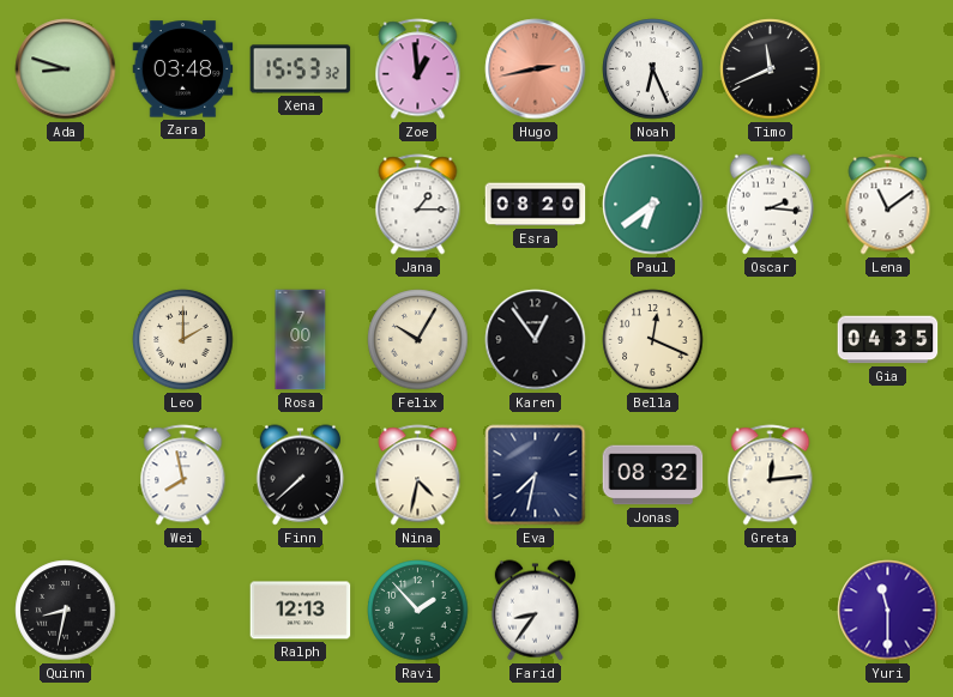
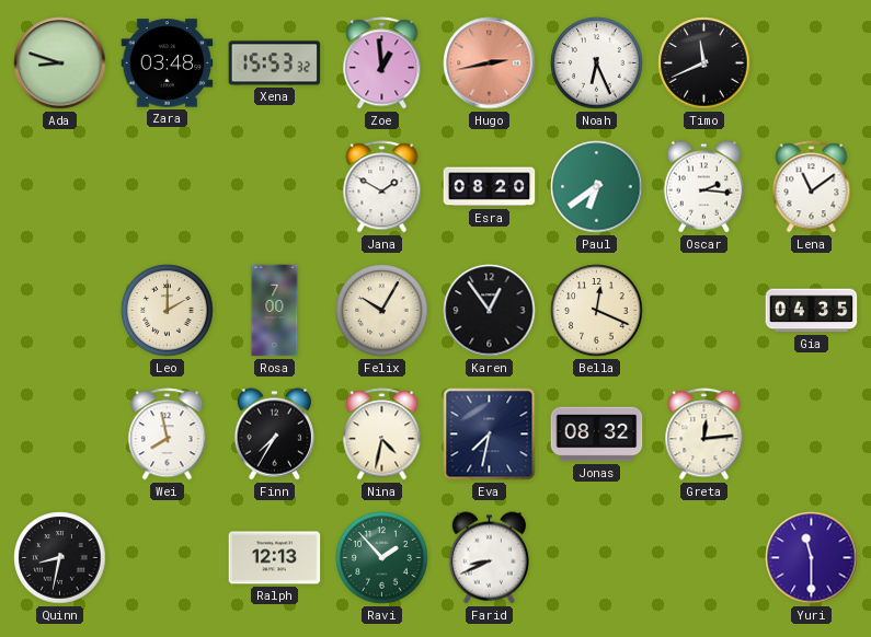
Jana: 1:15 -> 1:50 (382, 187)
Finn: 7:38 -> 7:35 (274, 435)
Farid: 8:36 -> 8:41 (489, 558)
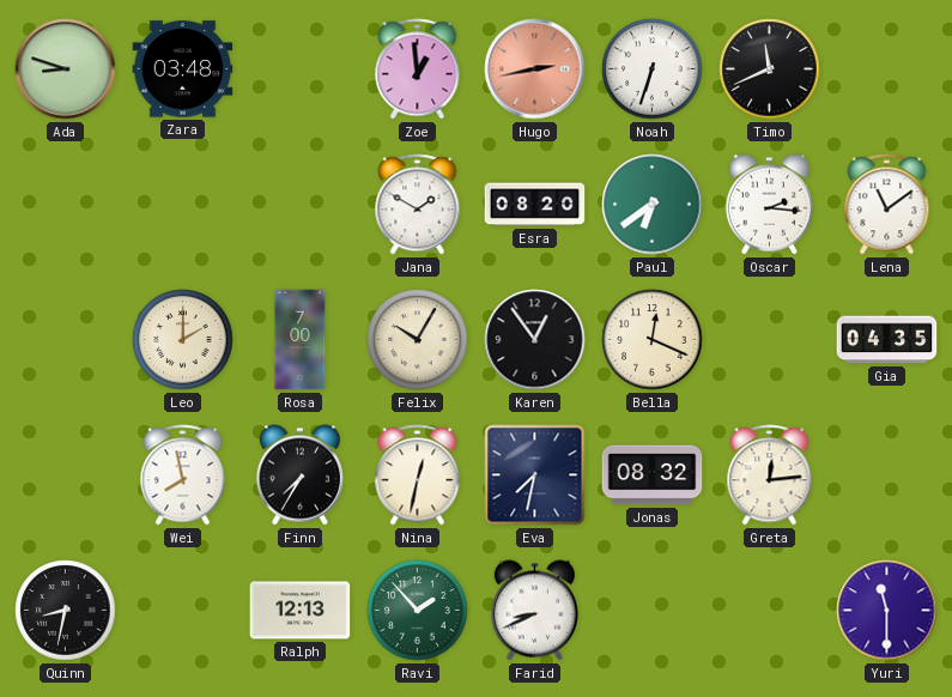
Xena: 15:53 -> none (275, 63)
Noah: 6:26 -> 6:33 (653, 69)
Nina: 4:32 -> 12:32 (418, 475)
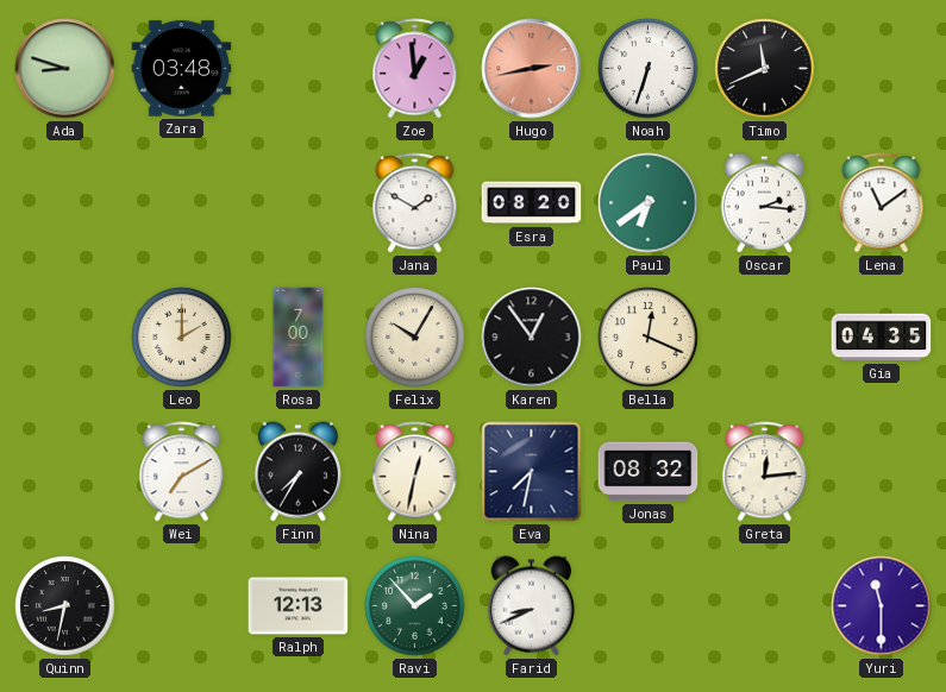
Wei: 7:58 -> 7:10 (182, 472)
